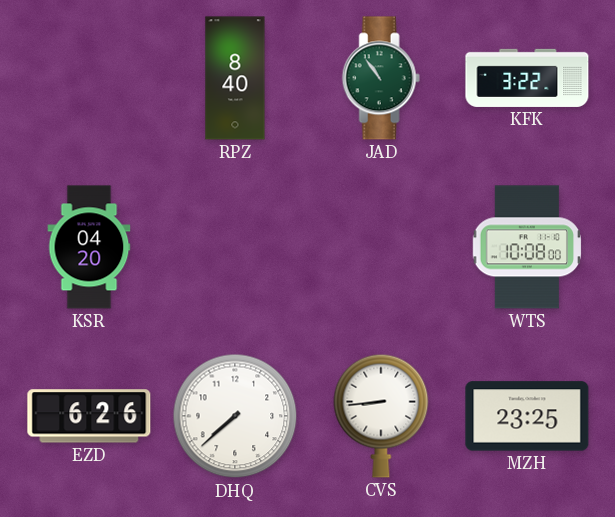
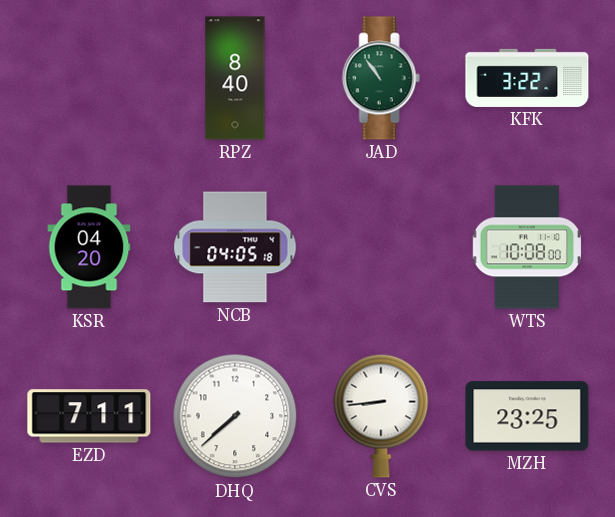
NCB: none -> 04:05 (235, 247)
EZD: 6:26 -> 7:11 (89, 416)
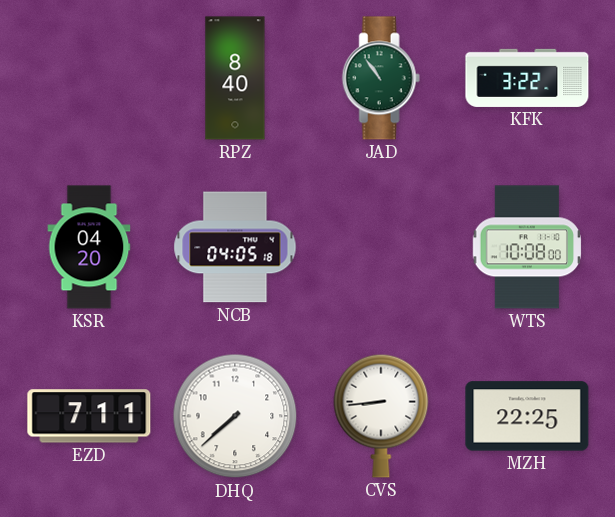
MZH: 23:25 -> 22:25 (527, 416)
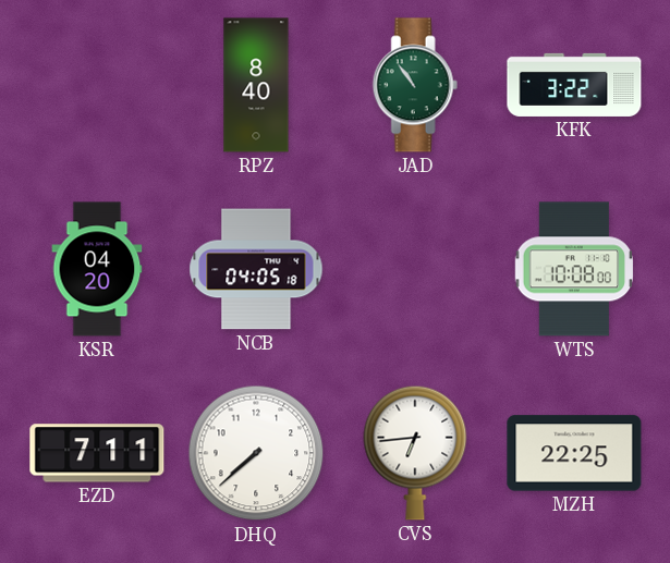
CVS: 8:44 -> 6:44 (415, 453)
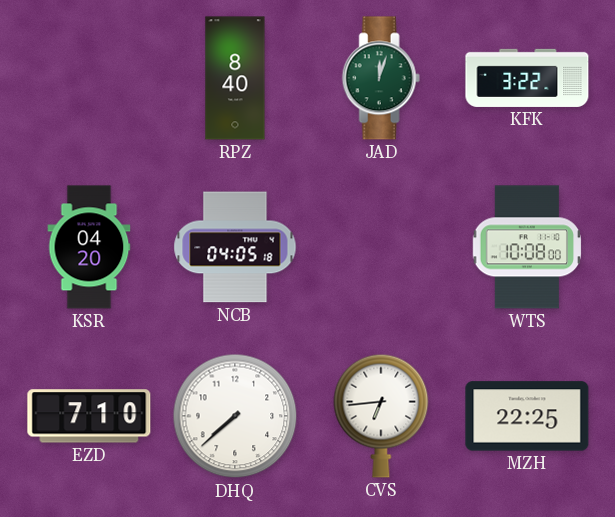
JAD: 10:54 -> 12:03 (381, 78)
EZD: 7:11 -> 7:10 (89, 416)
